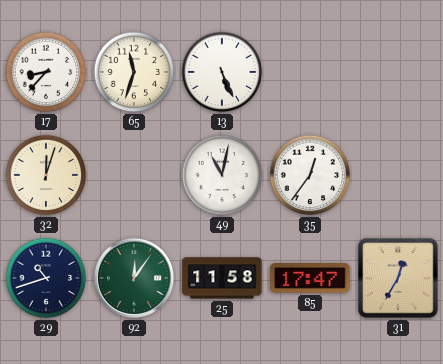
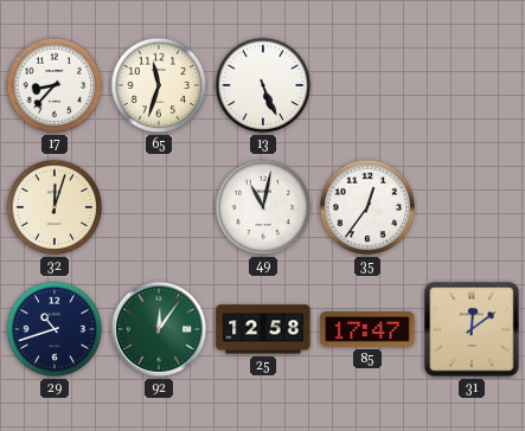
25: 11:58 -> 12:58 (263, 329)
31: 12:35 -> 12:09 (472, 329)
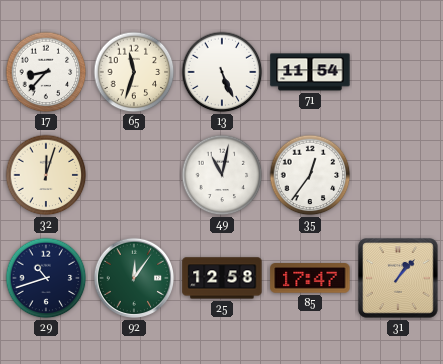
71: none -> 11:54 (310, 72)
31: 12:09 -> 1:07 (398, 278)
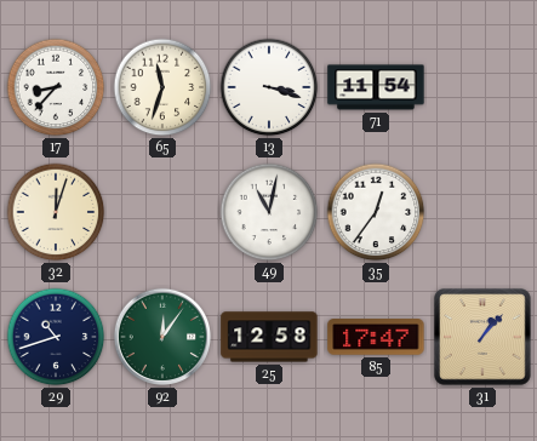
13: 5:26 -> 3:18 (269, 87)
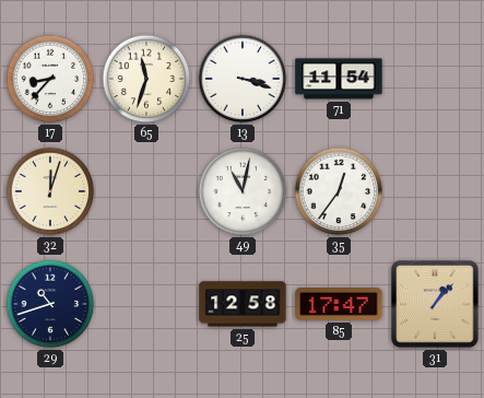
92: 12:06 -> none (162, 337)
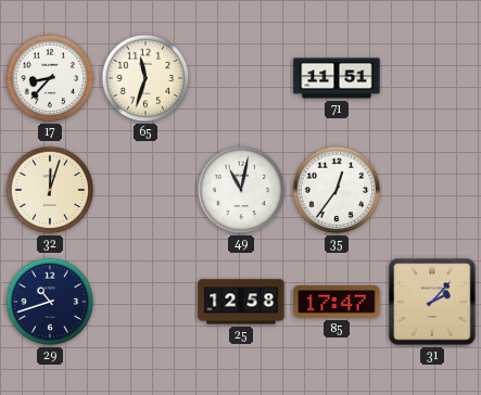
13: 3:18 -> none (243, 79)
71: 11:54 -> 11:51 (337, 78)
31: 1:07 -> 2:07 (432, 302)
